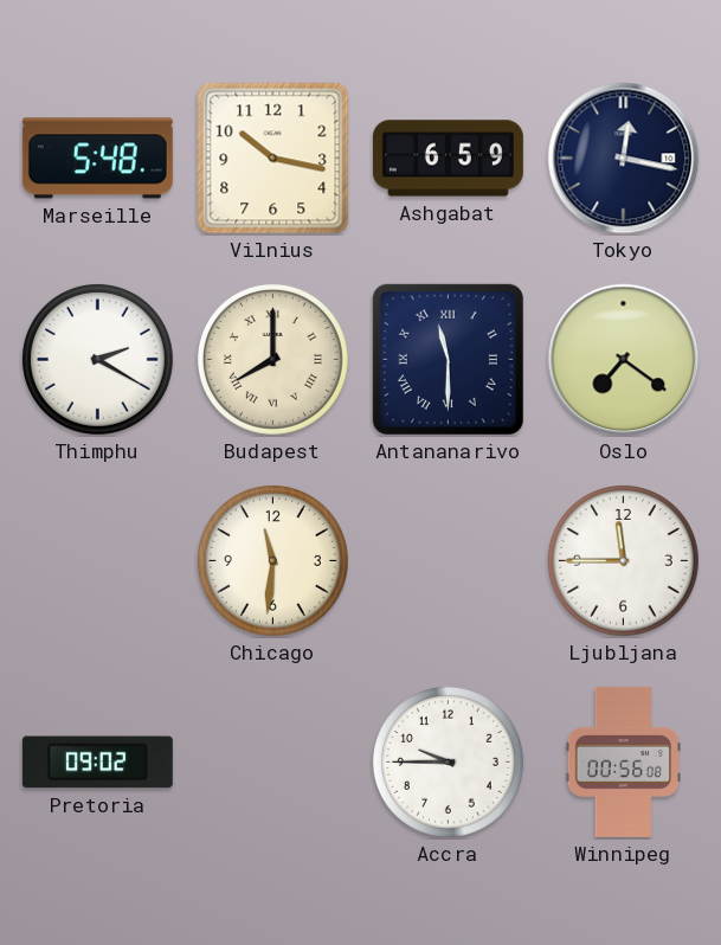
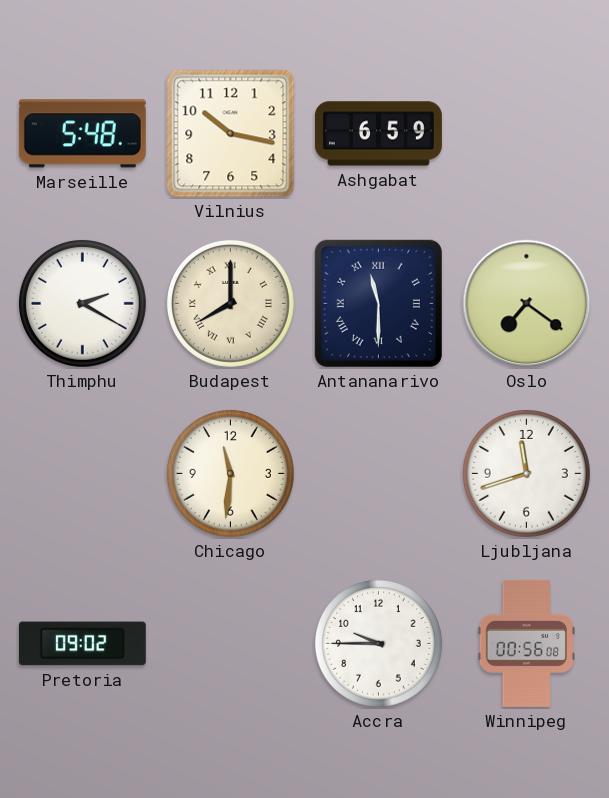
Tokyo: 12:17 -> none (624, 159)
Ljubljana: 11:45 -> 11:42 (526, 473)
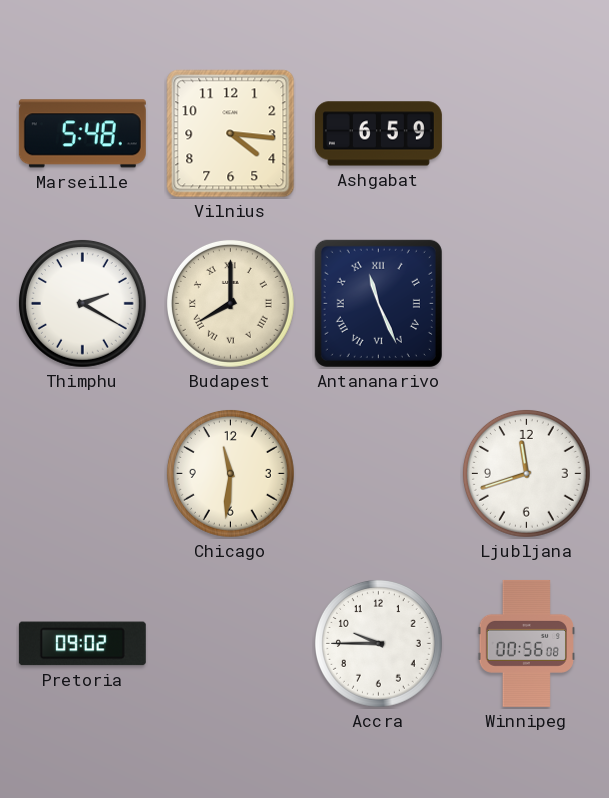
Vilnius: 10:17 -> 4:16 (231, 134)
Antananarivo: 11:30 -> 11:26 (378, 303)
Oslo: 7:21 -> none (527, 304)
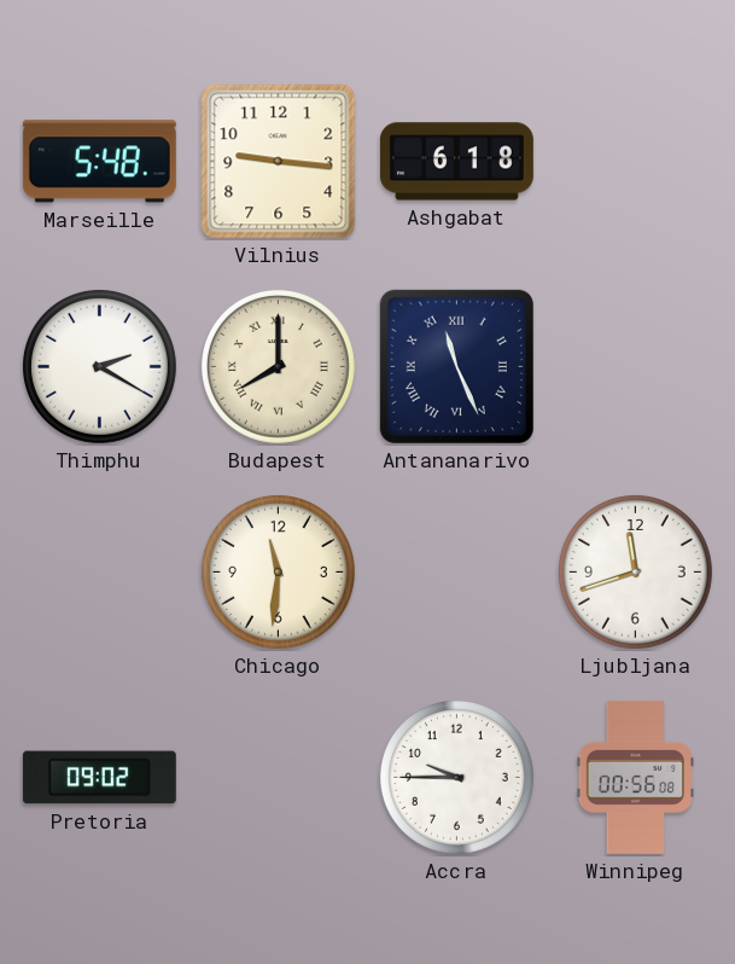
Vilnius: 4:16 -> 9:16 (279, 162)
Ashgabat: 6:59 -> 6:18 (456, 162)
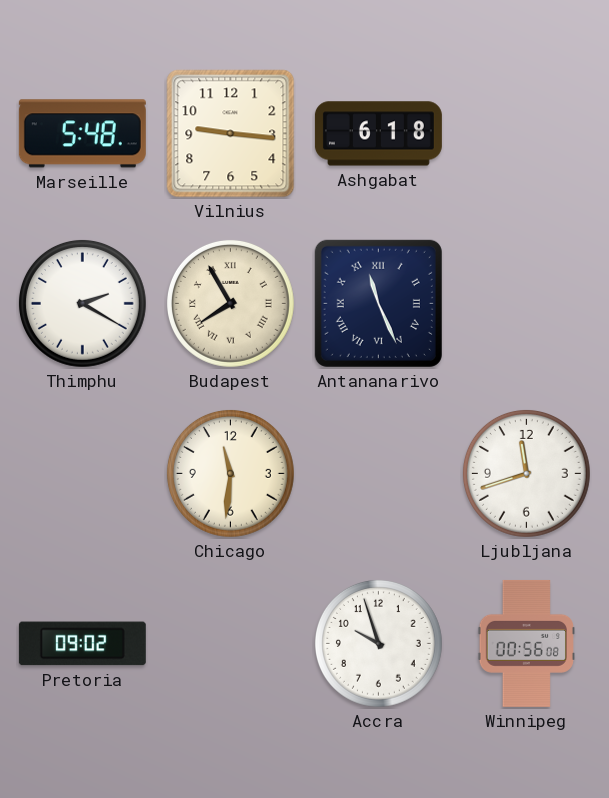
Budapest: 8:00 -> 7:55 (230, 303)
Accra: 9:45 -> 9:57 (378, 643)
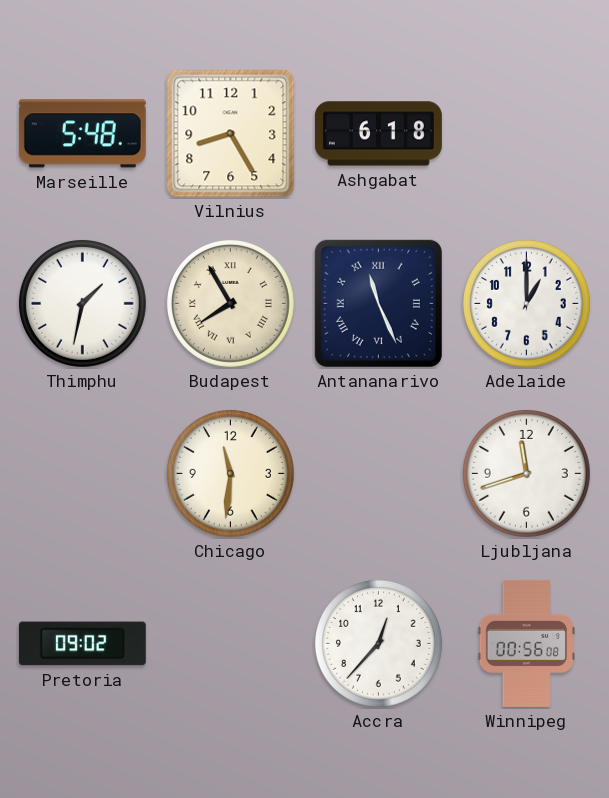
Vilnius: 9:16 -> 8:25 (231, 134)
Thimphu: 2:20 -> 1:32 (82, 303)
Adelaide: none -> 1:00 (526, 303)
Accra: 9:57 -> 12:37 (378, 643)
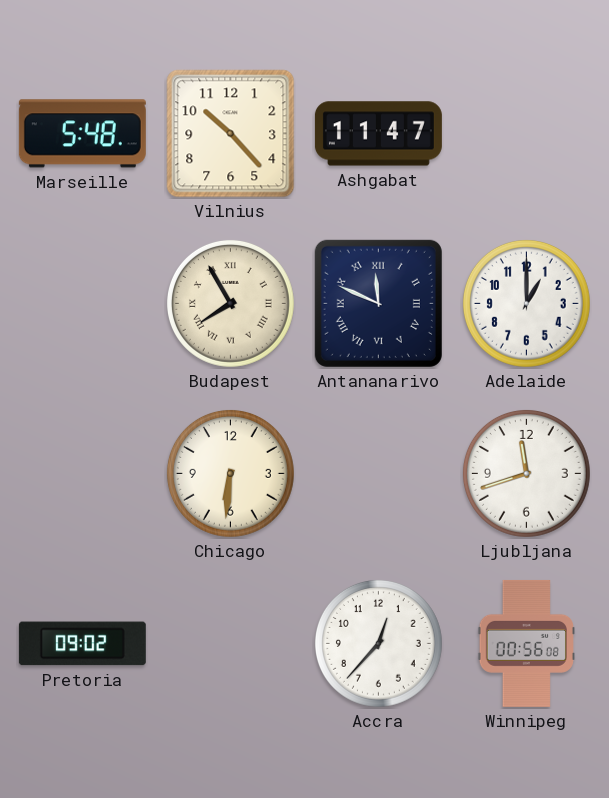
Vilnius: 8:25 -> 10:23 (231, 134)
Ashgabat: 6:18 -> 11:47 (378, 134)
Thimphu: 1:32 -> none (82, 303)
Antananarivo: 11:26 -> 11:49 (378, 303)
Chicago: 11:31 -> 6:31 (230, 473)
